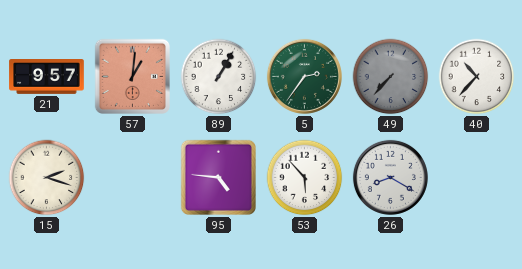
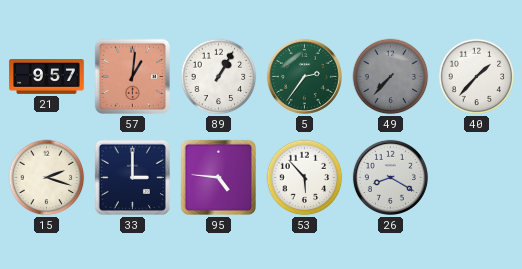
40: 10:37 -> 1:37 (477, 77)
33: none -> 3:00 (132, 177)
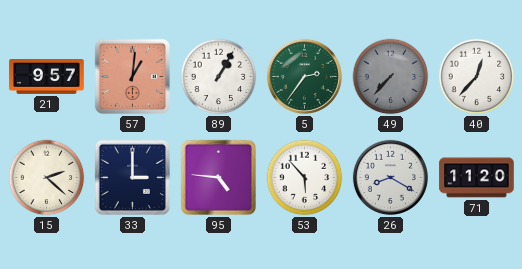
40: 1:37 -> 12:37 (477, 77)
15: 2:18 -> 2:22 (47, 178)
71: none -> 11:20 (477, 178)
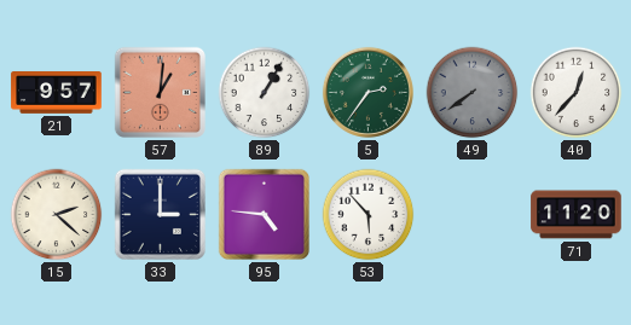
49: 7:37 -> 7:39 (473, 93)
26: 8:20 -> none (390, 177)
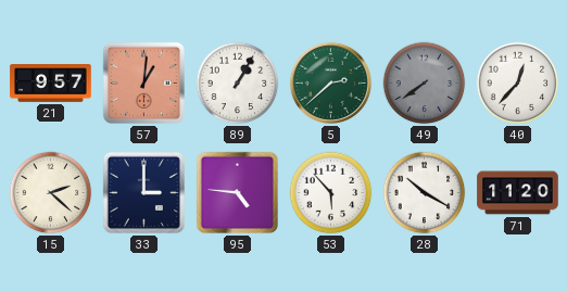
5: 2:36 -> 2:38 (330, 82)
28: none -> 10:20 (425, 193)
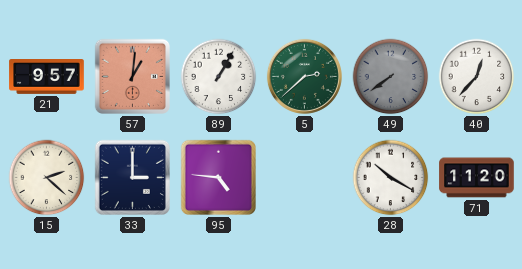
53: 5:53 -> none (331, 193)
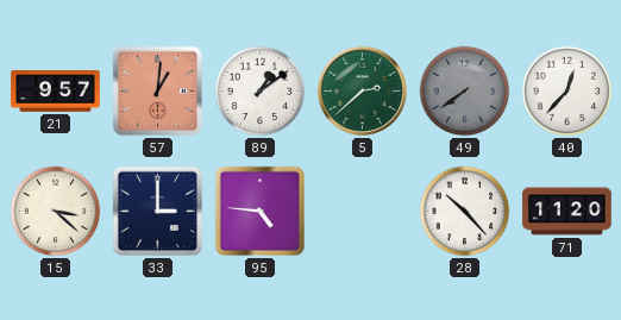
89: 1:05 -> 1:09 (261, 92)
15: 2:22 -> 3:22 (56, 212)
28: 10:20 -> 10:23 (465, 212)
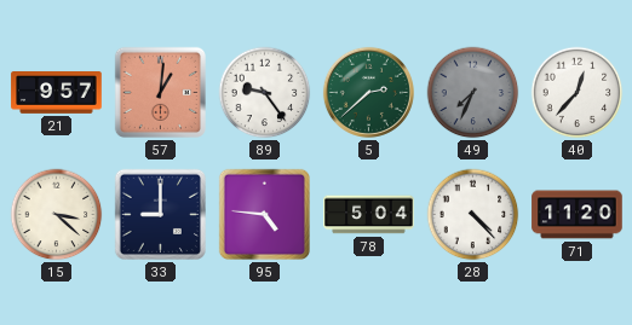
89: 1:09 -> 9:24 (265, 93)
49: 7:39 -> 7:34 (473, 93)
33: 3:00 -> 9:00 (160, 214)
78: none -> 5:04 (369, 215)
28: 10:23 -> 4:23 (473, 215)
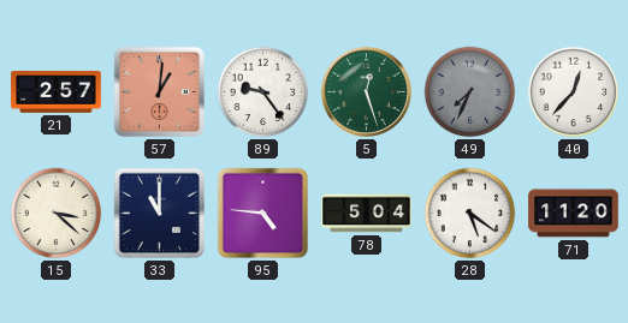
21: 9:57 -> 2:57 (57, 92)
5: 2:38 -> 12:27 (366, 91)
33: 9:00 -> 11:00 (159, 213)
28: 4:23 -> 5:21 (470, 214)
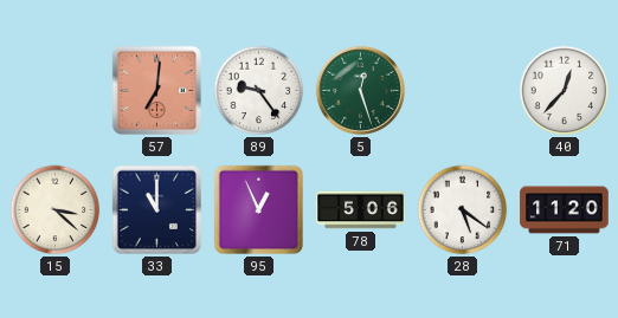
21: 2:57 -> none (57, 92)
57: 1:01 -> 7:01 (156, 90)
49: 7:34 -> none (470, 92)
95: 4:46 -> 12:56 (258, 209)
78: 5:04 -> 5:06 (361, 210)
